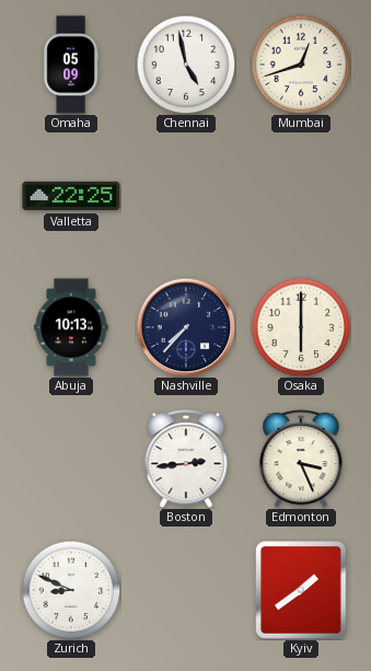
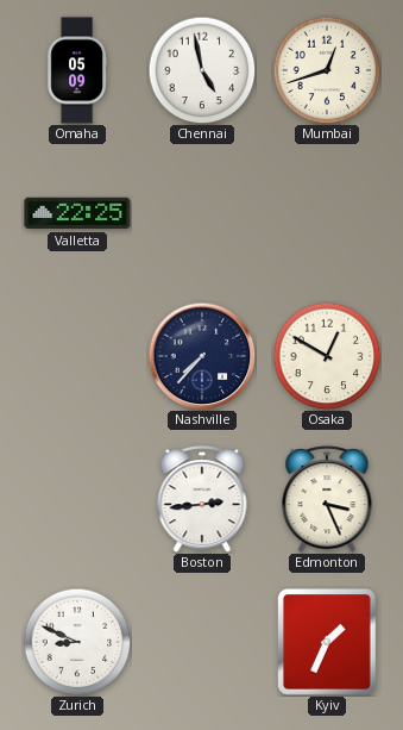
Abuja: 10:13 -> none (71, 327)
Osaka: 6:00 -> 12:50 (327, 356)
Kyiv: 1:39 -> 1:34 (327, 642)
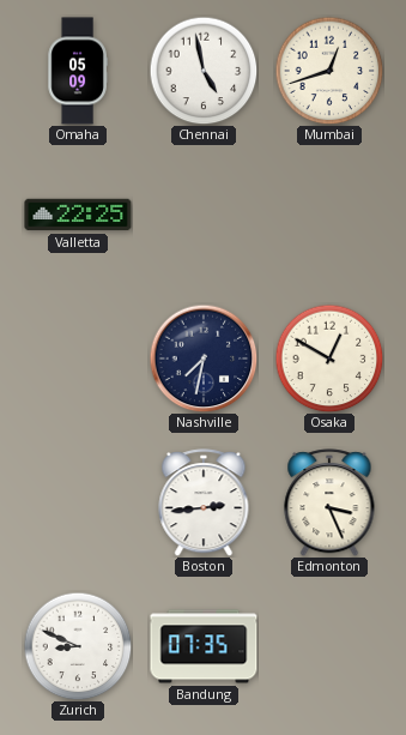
Nashville: 7:37 -> 7:32 (204, 359)
Bandung: none -> 07:35 (204, 646)
Kyiv: 1:34 -> none (327, 642)
